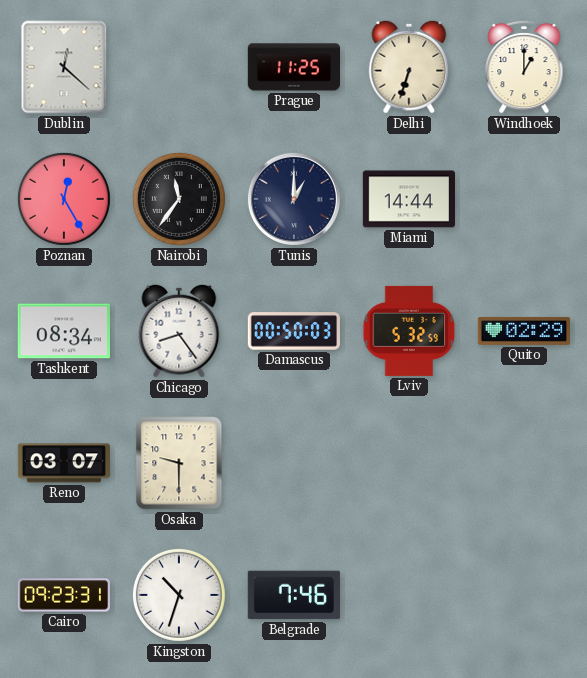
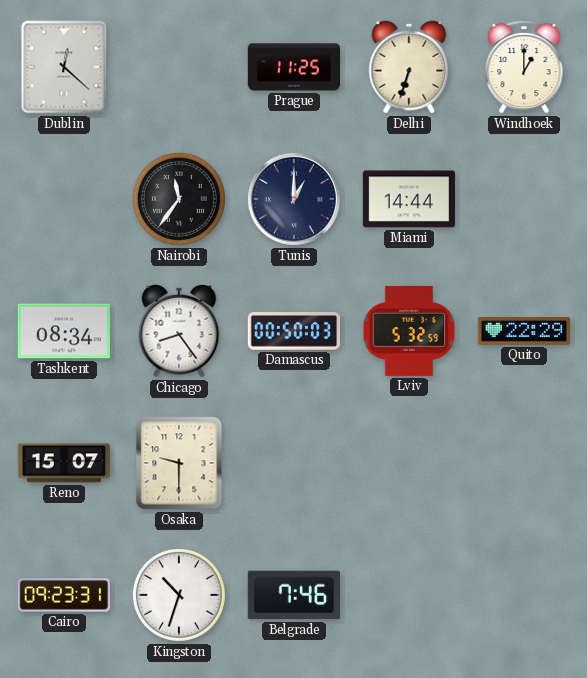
Poznan: 12:25 -> none (64, 199)
Quito: 02:29 -> 22:29 (523, 331)
Reno: 03:07 -> 15:07 (63, 463)
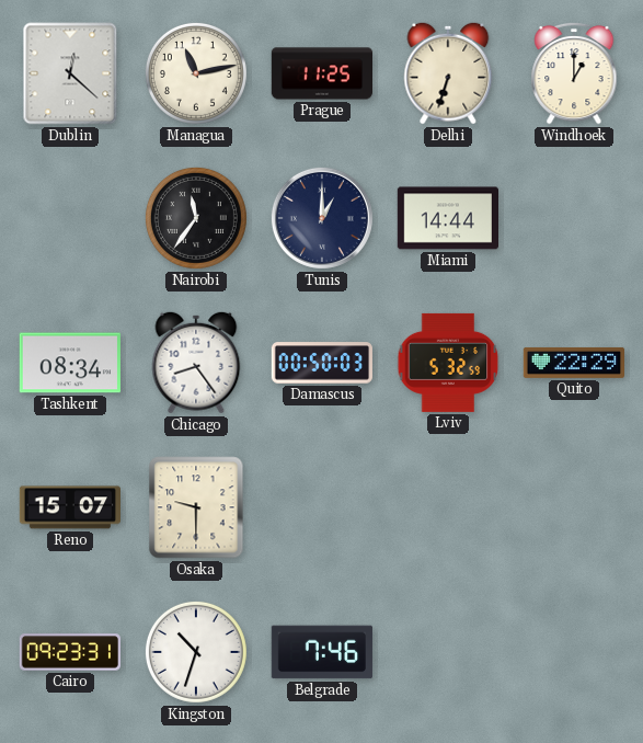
Managua: none -> 11:13 (196, 73)
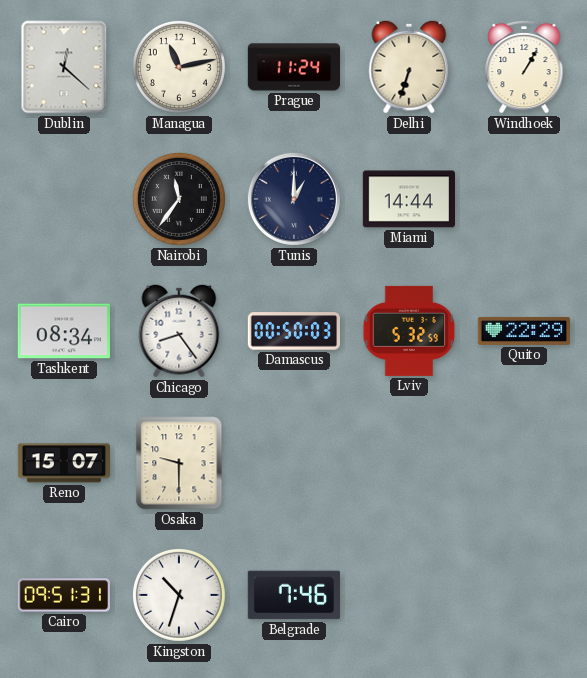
Prague: 11:25 -> 11:24 (293, 67)
Windhoek: 1:00 -> 1:05 (524, 67)
Cairo: 09:23 -> 09:51 (63, 595)
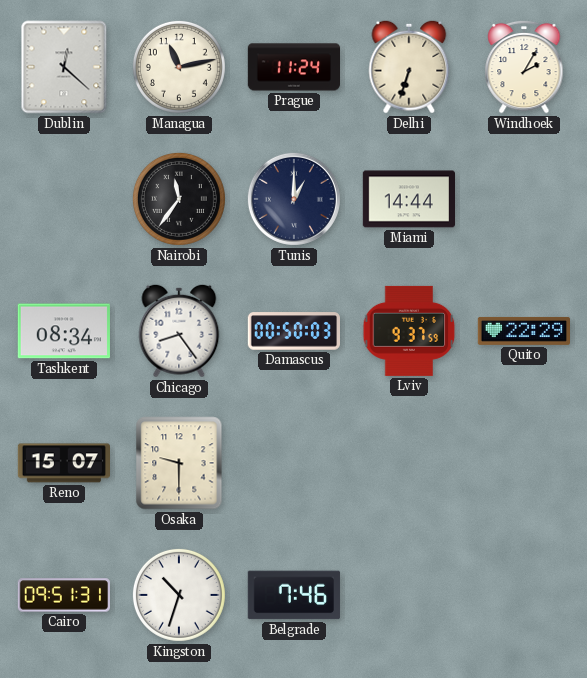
Windhoek: 1:05 -> 2:05 (524, 67)
Lviv: 5:32 -> 9:37 (409, 331)
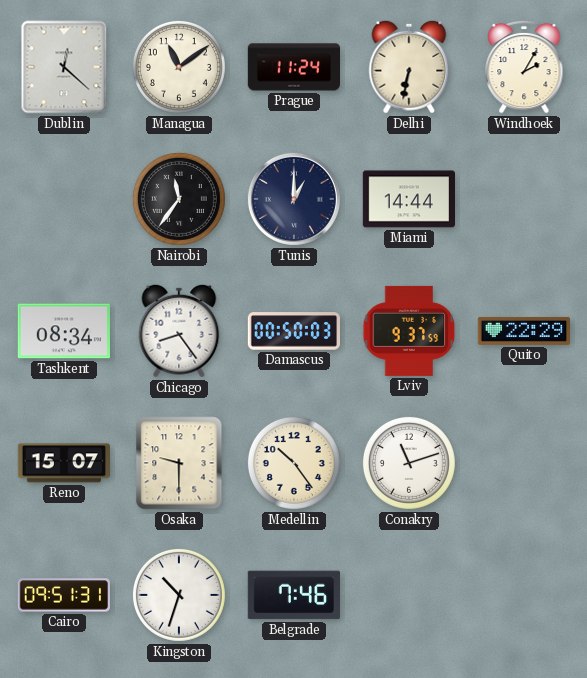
Managua: 11:13 -> 11:09 (179, 67)
Delhi: 6:33 -> 6:32 (409, 67)
Medellin: none -> 10:24 (294, 463)
Conakry: none -> 11:12 (409, 463)
